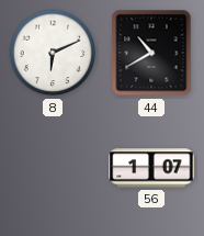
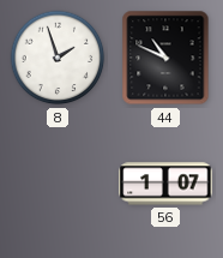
8: 6:11 -> 1:57 (58, 58)
44: 10:40 -> 10:49 (165, 58)
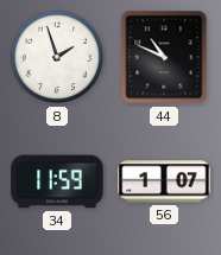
34: none -> 11:59 (57, 181)
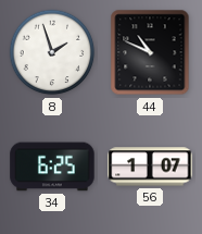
34: 11:59 -> 6:25 (52, 167)
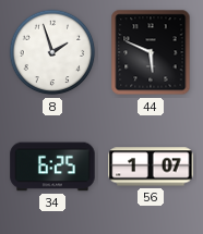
44: 10:49 -> 5:49 (151, 52)
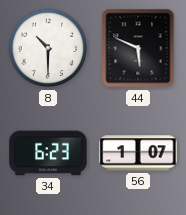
8: 1:57 -> 10:30 (48, 48)
34: 6:25 -> 6:23 (48, 153)
